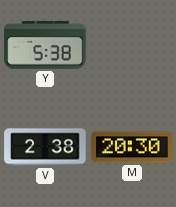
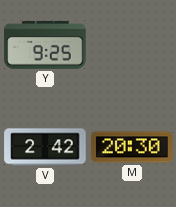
Y: 5:38 -> 9:25 (45, 45)
V: 2:38 -> 2:42 (45, 147)
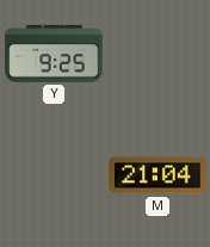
V: 2:42 -> none (45, 147)
M: 20:30 -> 21:04 (157, 175)
